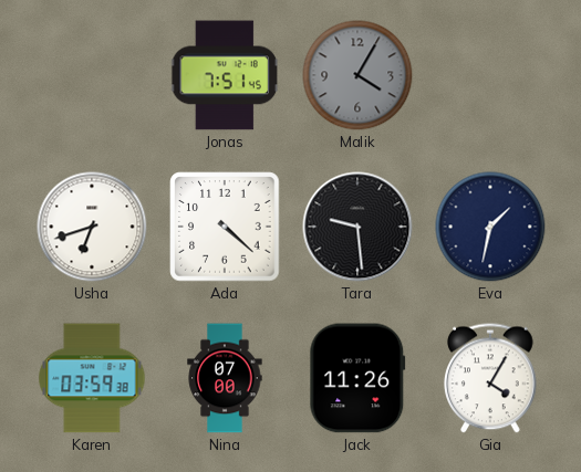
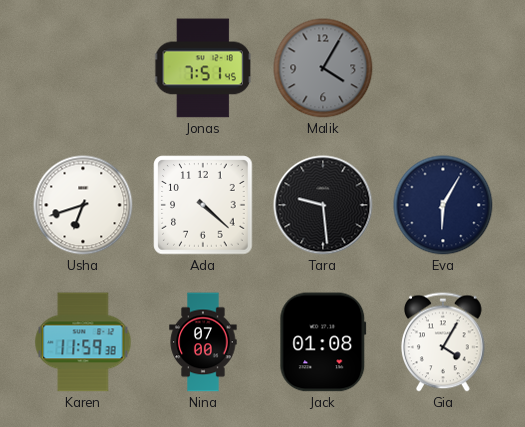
Eva: 1:32 -> 6:05 (443, 205)
Karen: 03:59 -> 11:59 (83, 342)
Jack: 11:26 -> 01:08 (323, 342)
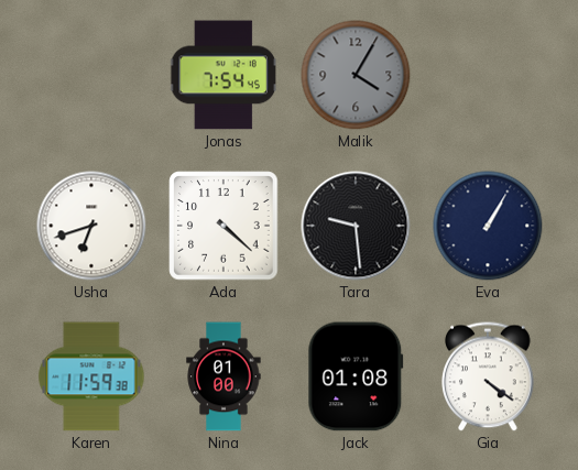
Jonas: 7:51 -> 7:54 (223, 75)
Eva: 6:05 -> 1:05 (488, 226)
Nina: 07:00 -> 01:00 (223, 376)
Gia: 4:05 -> 4:21 (489, 376)
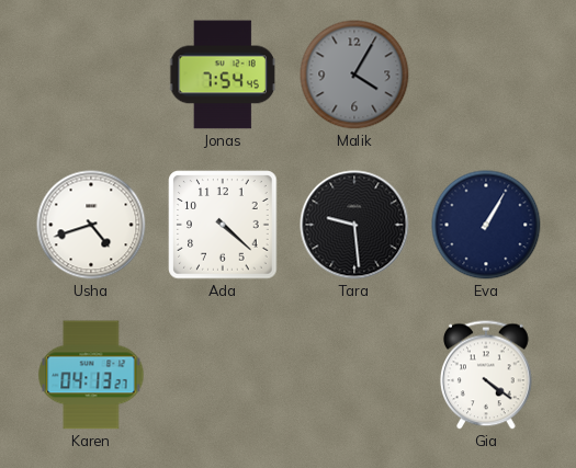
Usha: 6:42 -> 4:42 (91, 225)
Karen: 11:59 -> 04:13 (91, 375)
Nina: 01:00 -> none (223, 376)
Jack: 01:08 -> none (356, 376)
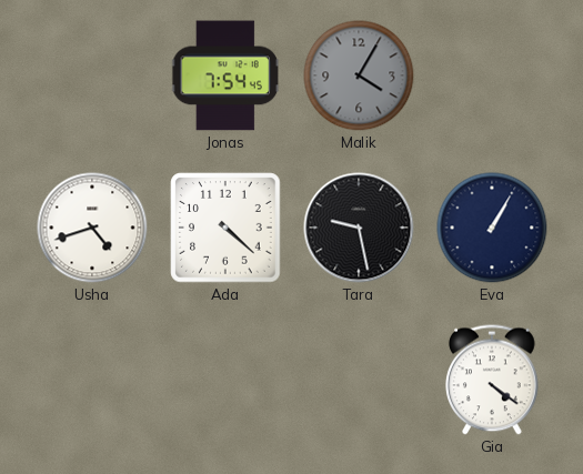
Tara: 9:29 -> 9:28 (359, 228)
Karen: 04:13 -> none (91, 375)
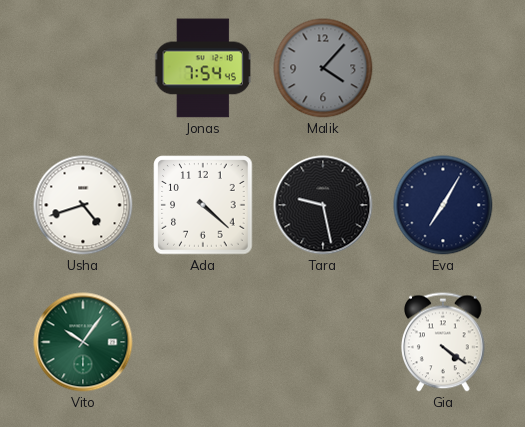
Malik: 4:05 -> 4:07 (323, 68)
Eva: 1:05 -> 7:05 (443, 205)
Vito: none -> 10:06 (83, 342)
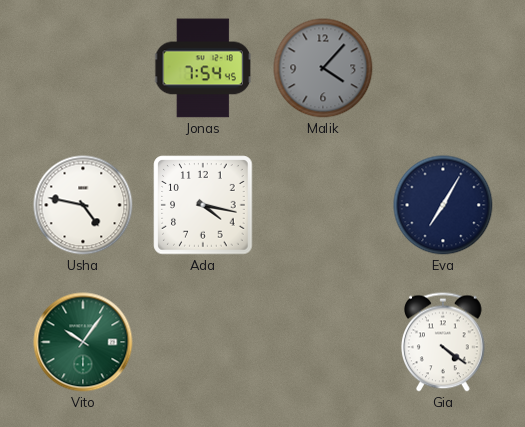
Usha: 4:42 -> 4:47 (83, 205)
Ada: 4:22 -> 4:17 (203, 205)
Tara: 9:28 -> none (323, 205)
